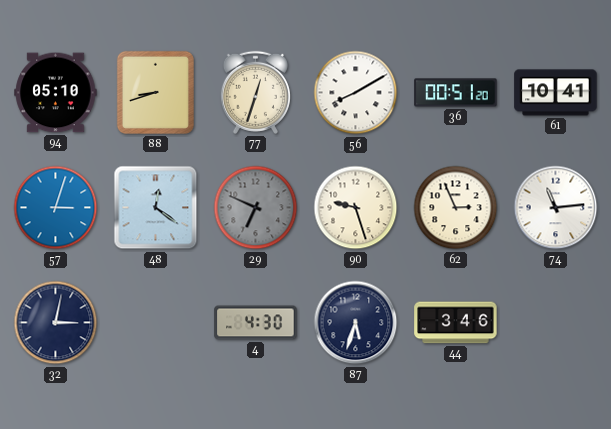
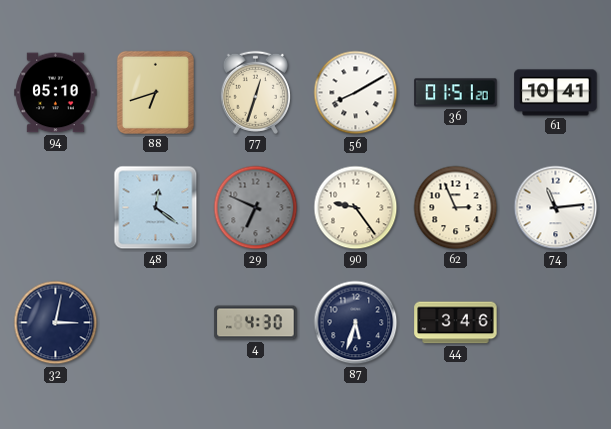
88: 8:42 -> 6:42 (155, 92)
36: 00:51 -> 01:51 (456, 93)
57: 3:03 -> none (56, 208)
90: 9:27 -> 9:24 (356, 208)
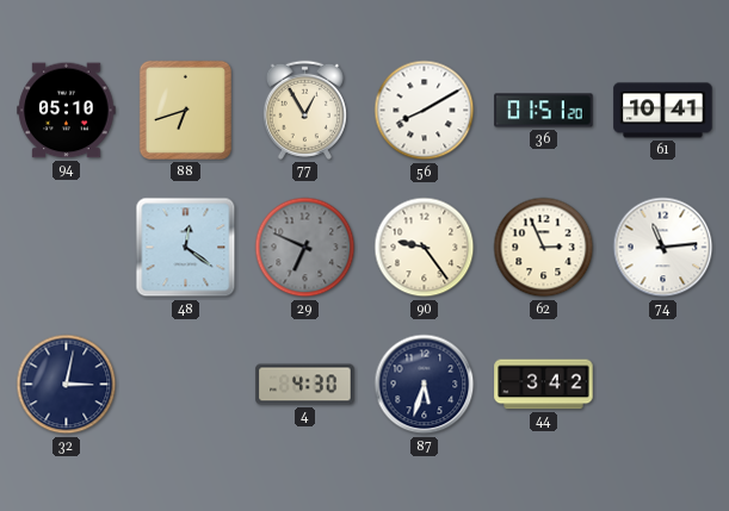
77: 12:33 -> 12:55 (304, 110)
44: 3:46 -> 3:42 (544, 385)
